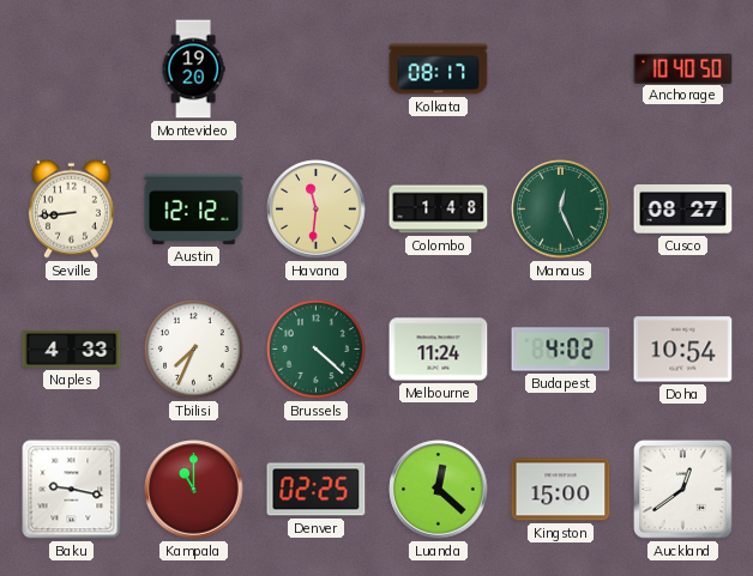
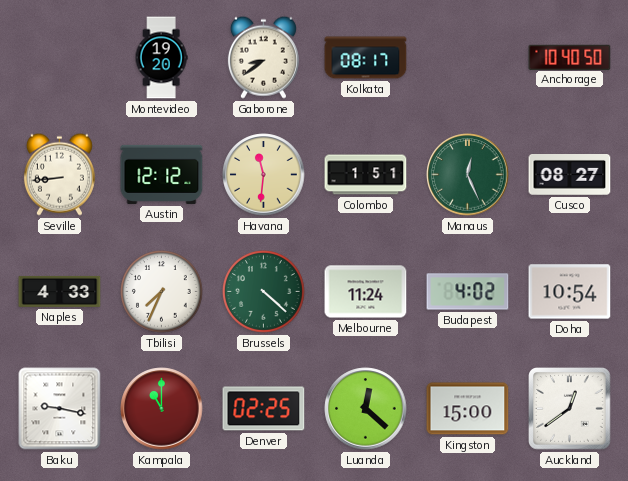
Gaborone: none -> 8:39 (263, 57)
Colombo: 1:48 -> 1:51 (366, 175)
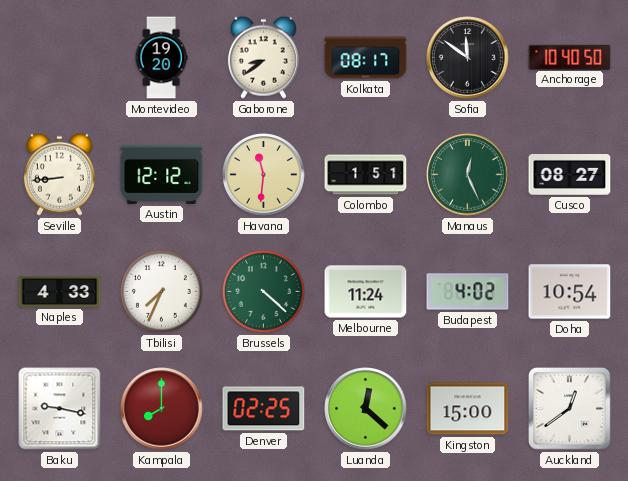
Sofia: none -> 11:51 (468, 58)
Kampala: 11:00 -> 8:00 (162, 409)
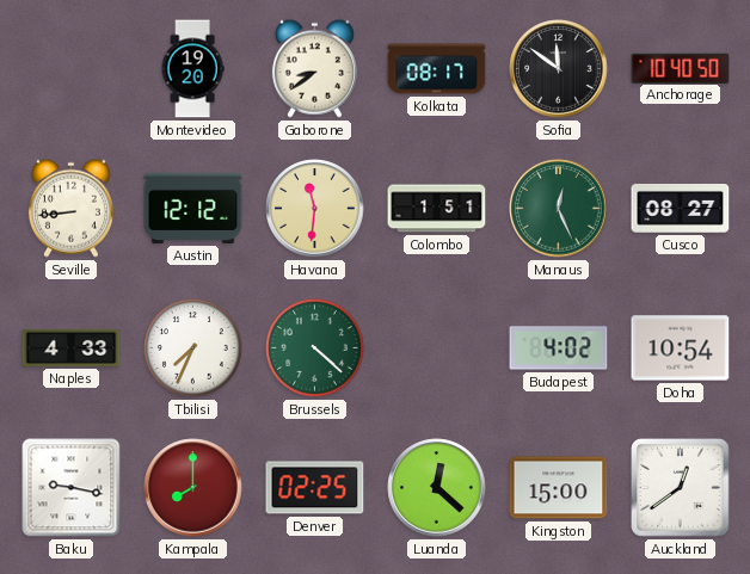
Melbourne: 11:24 -> none (366, 292)
